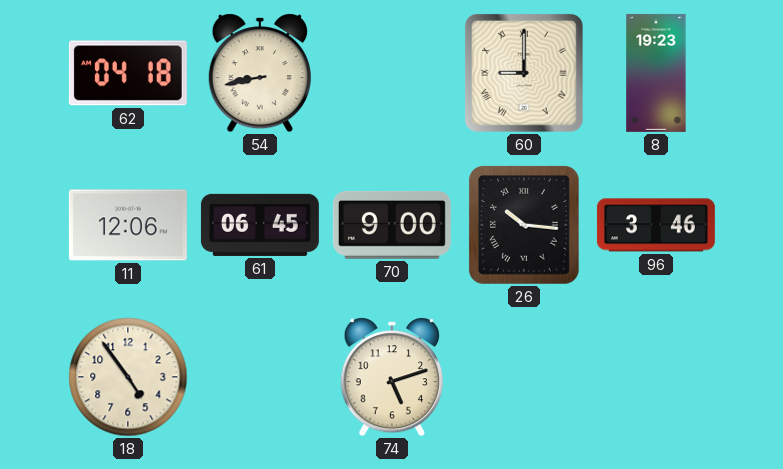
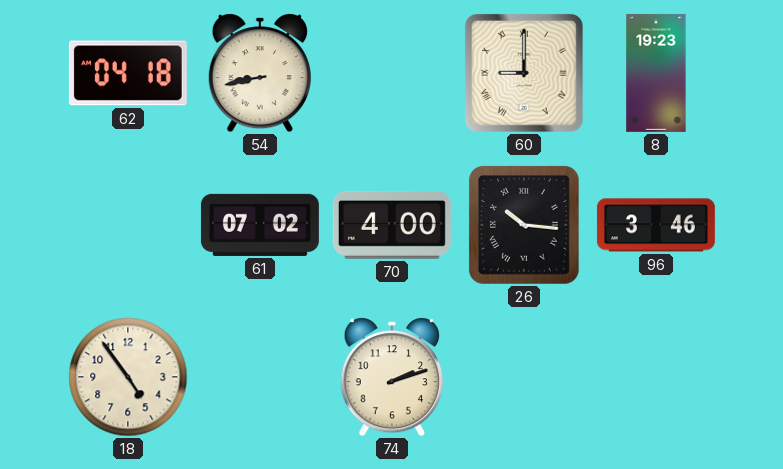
11: 12:06 -> none (128, 225)
61: 06:45 -> 07:02 (260, 225)
70: 9:00 -> 4:00 (392, 225)
74: 5:12 -> 2:12 (392, 377)
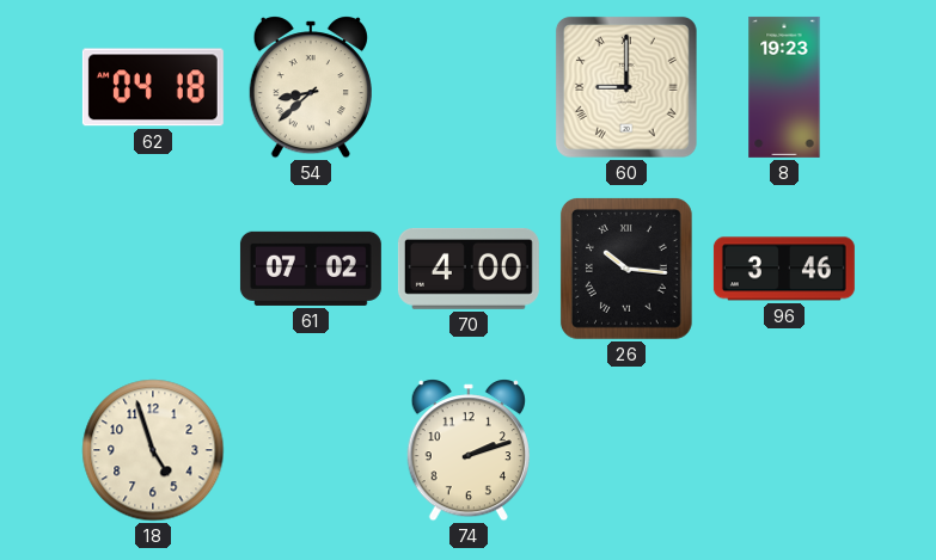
54: 8:43 -> 8:38 (311, 87)
18: 4:54 -> 4:57 (153, 450)
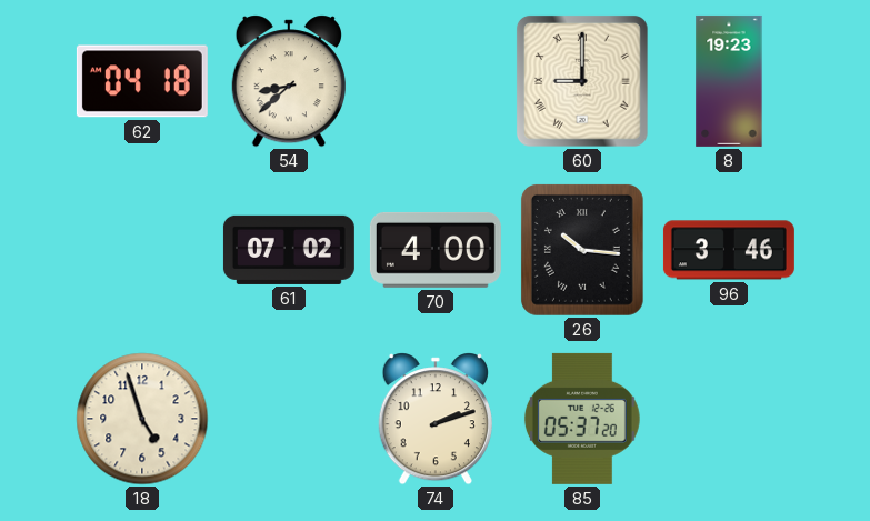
85: none -> 05:37 (582, 419)
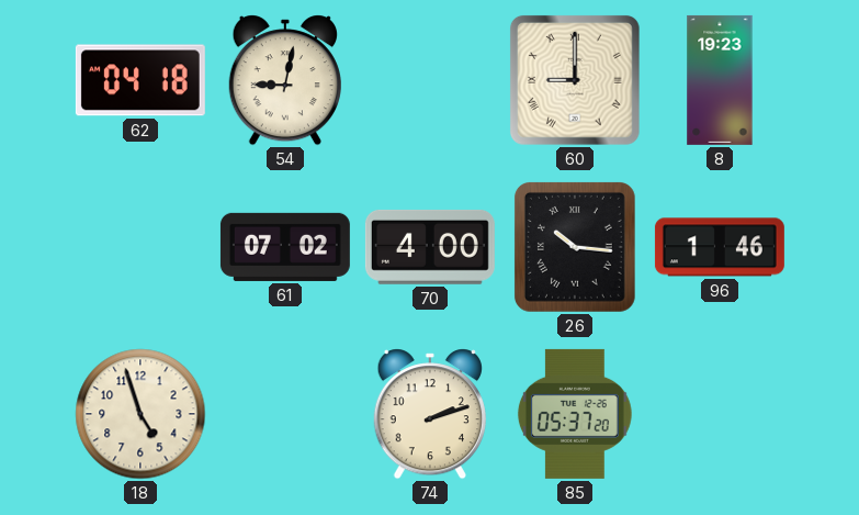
54: 8:38 -> 9:02 (285, 80)
96: 3:46 -> 1:46 (720, 247)
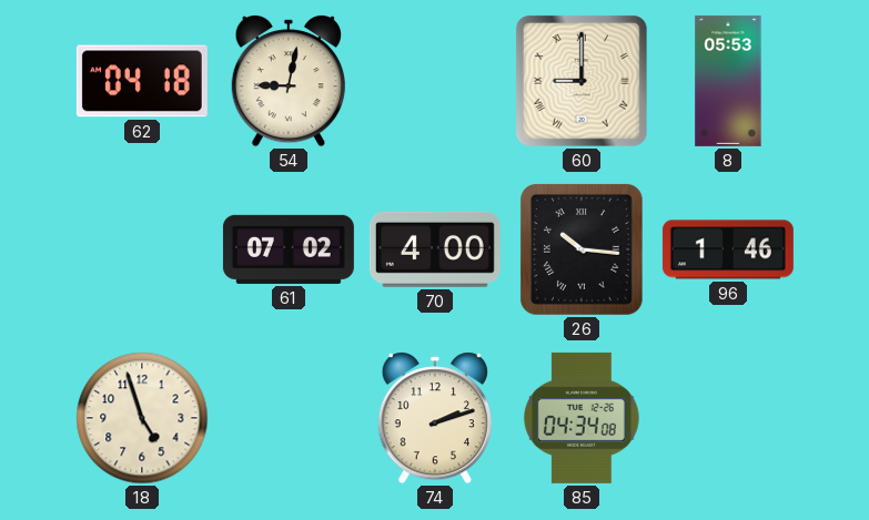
8: 19:23 -> 05:53 (728, 81)
85: 05:37 -> 04:34 (582, 418)
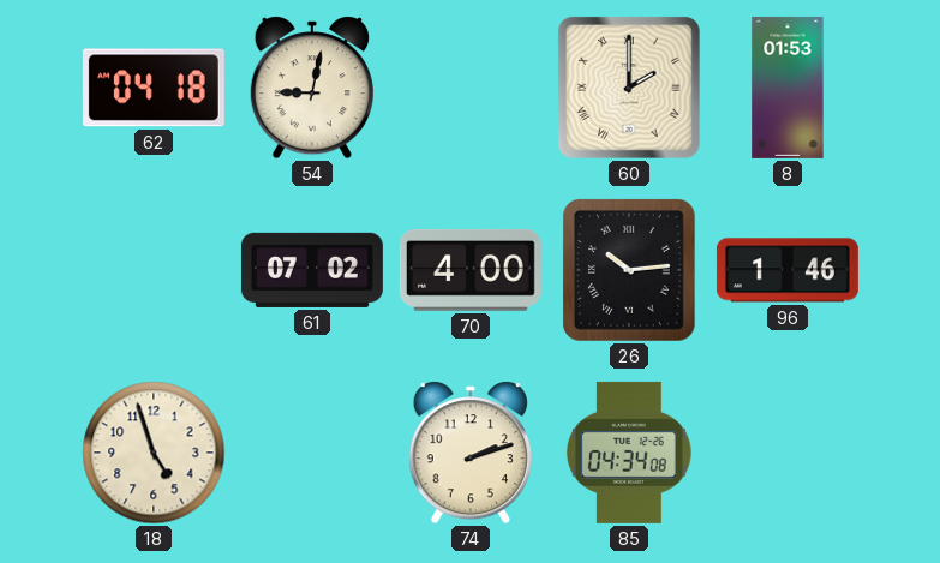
60: 9:00 -> 2:00 (629, 88)
8: 05:53 -> 01:53 (788, 88)
26: 10:16 -> 10:14 (629, 270)
